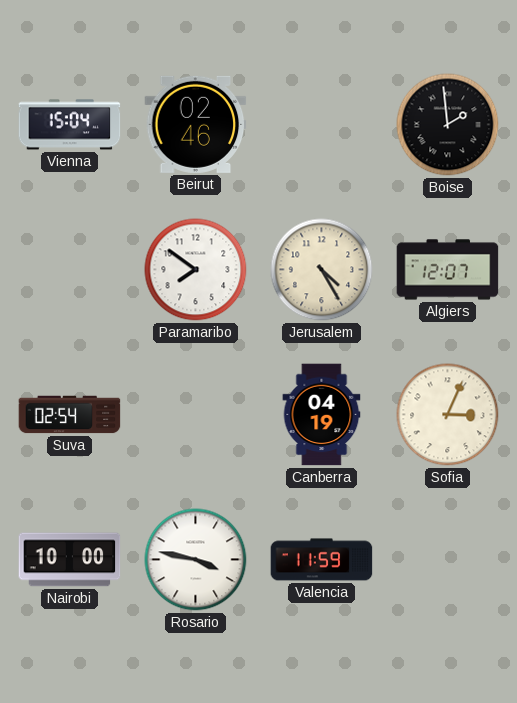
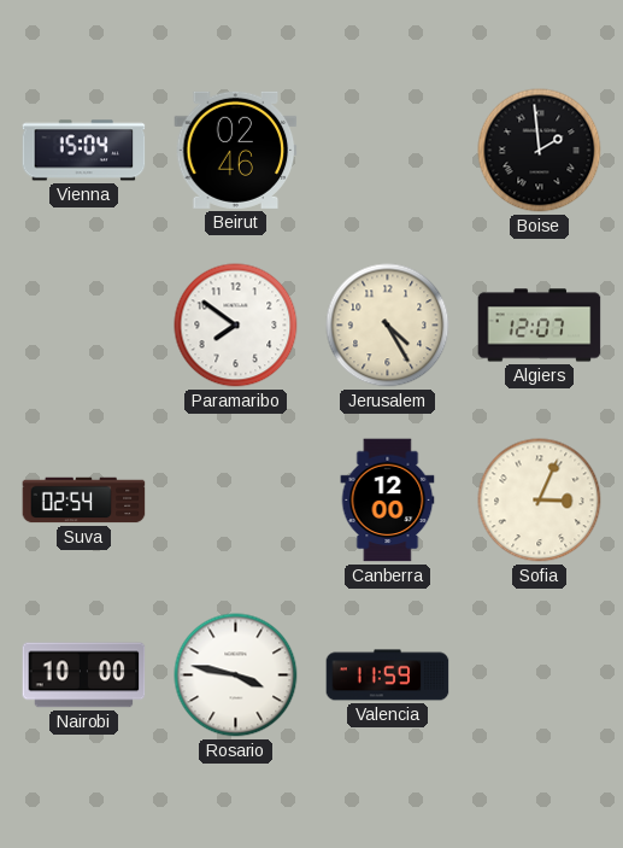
Canberra: 04:19 -> 12:00 (388, 501)
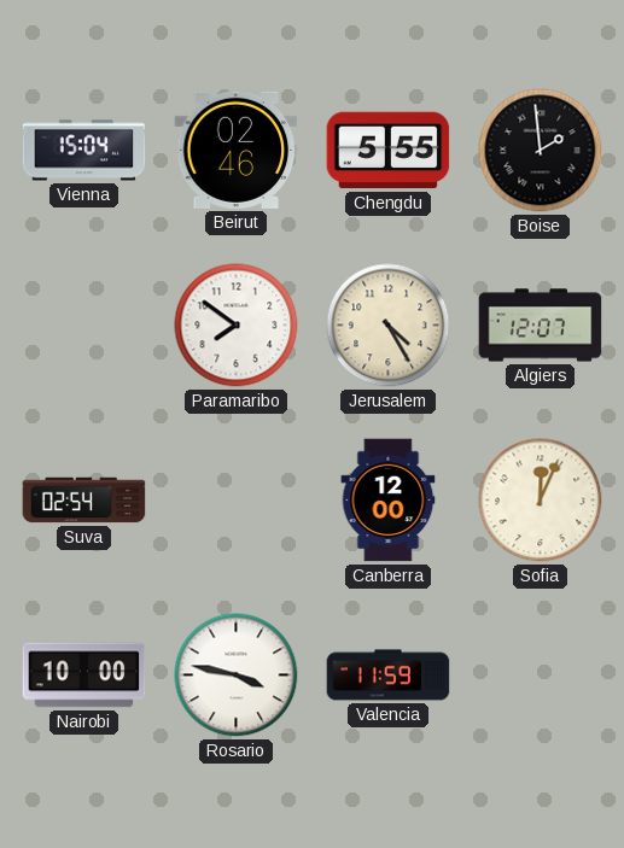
Chengdu: none -> 5:55 (389, 151)
Sofia: 3:04 -> 12:04 (541, 501)
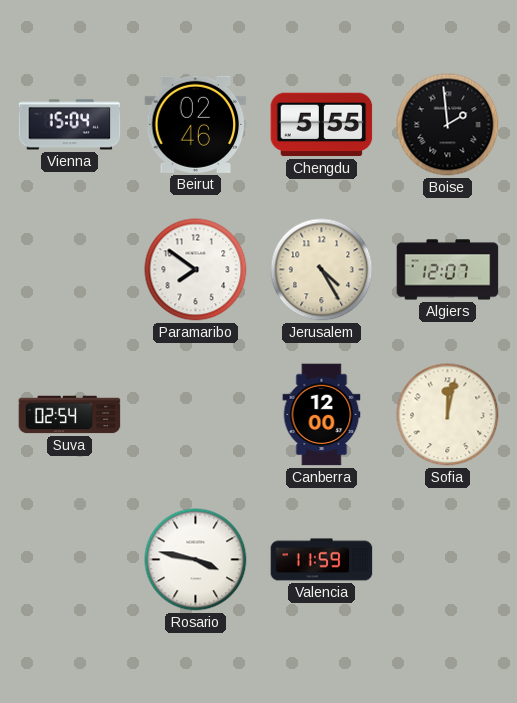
Sofia: 12:04 -> 12:02 (448, 415)
Nairobi: 10:00 -> none (84, 676)
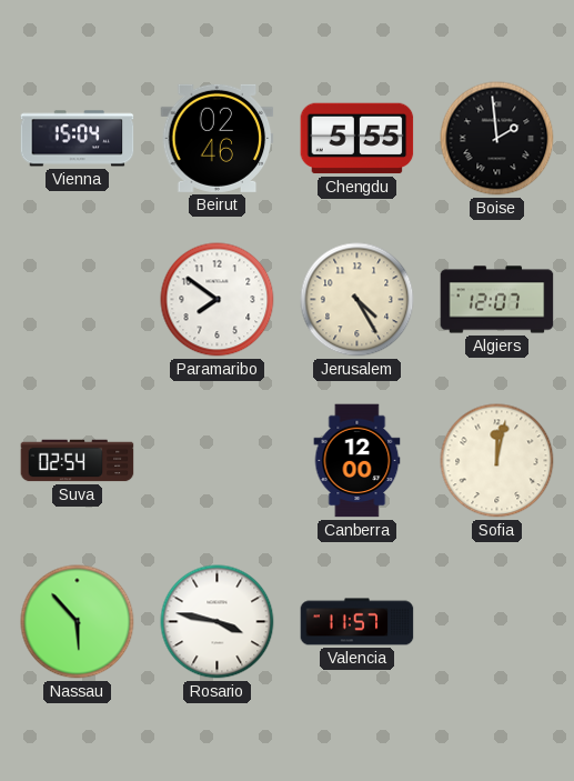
Nassau: none -> 5:53 (78, 622)
Valencia: 11:59 -> 11:57 (358, 622)
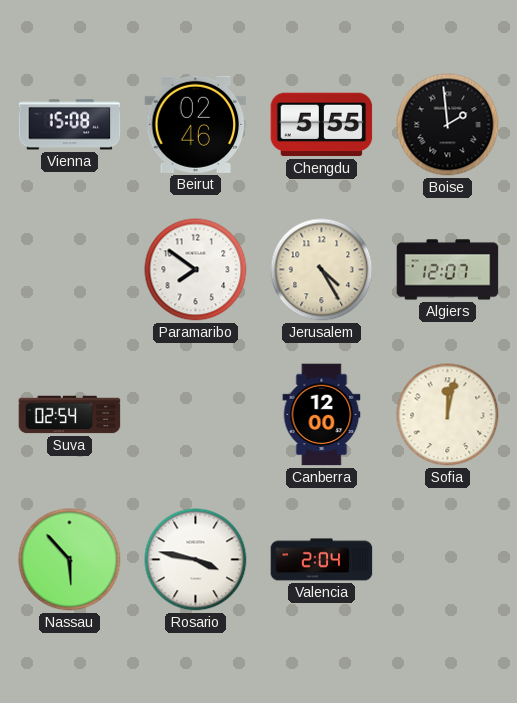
Vienna: 15:04 -> 15:08 (70, 125)
Valencia: 11:57 -> 2:04 (322, 560)
